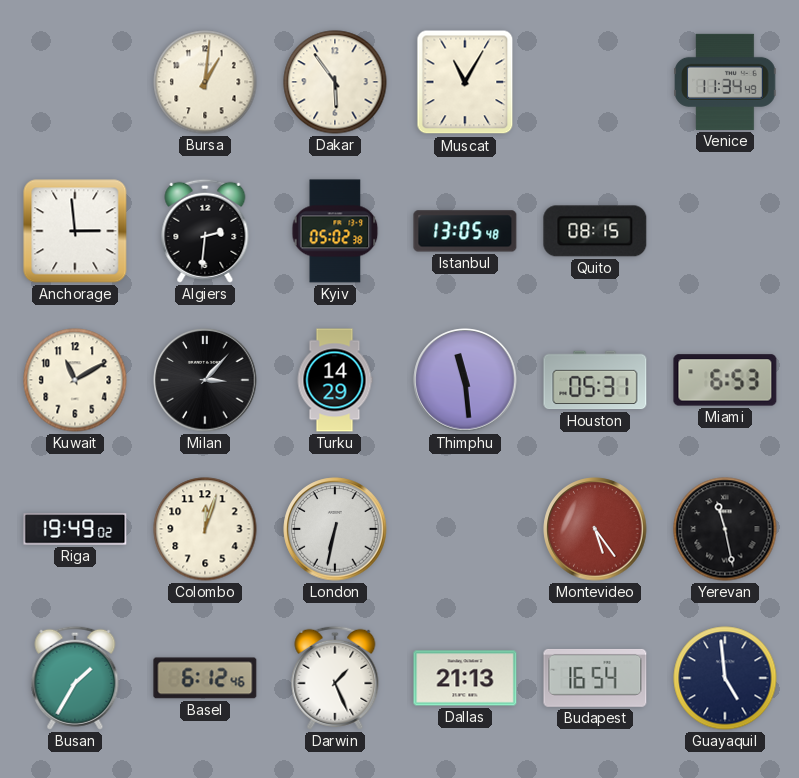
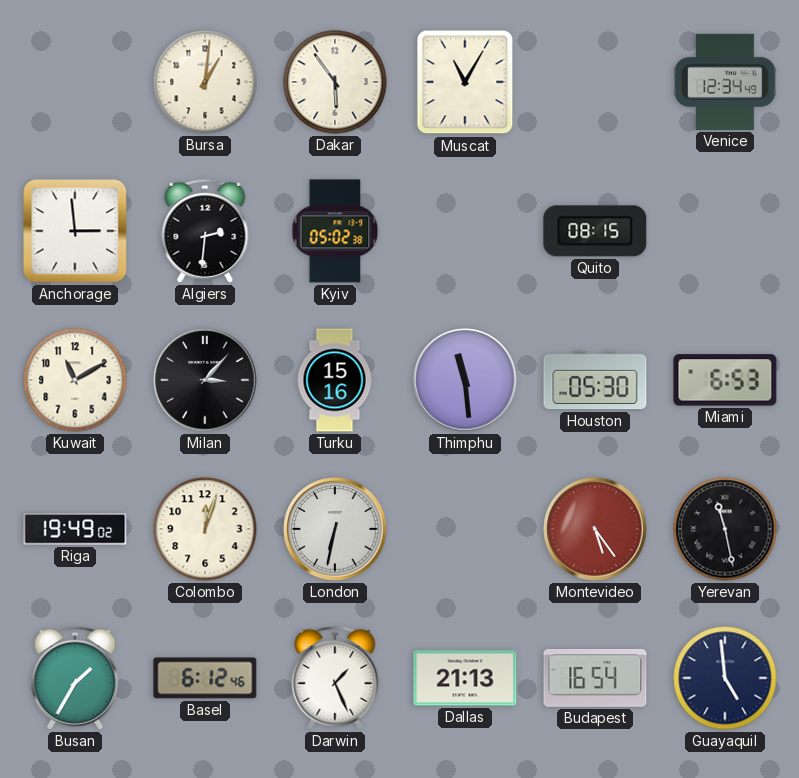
Venice: 11:34 -> 12:34 (725, 82)
Istanbul: 13:05 -> none (465, 231)
Turku: 14:29 -> 15:16 (335, 380)
Houston: 05:31 -> 05:30 (595, 380)
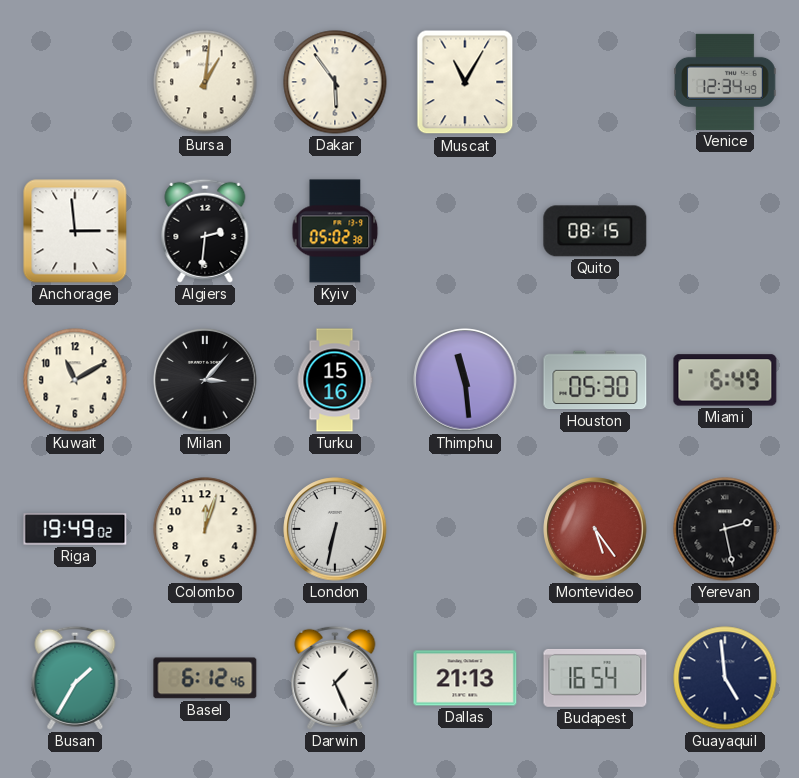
Miami: 6:53 -> 6:49 (725, 380)
Yerevan: 11:28 -> 2:28 (725, 529)
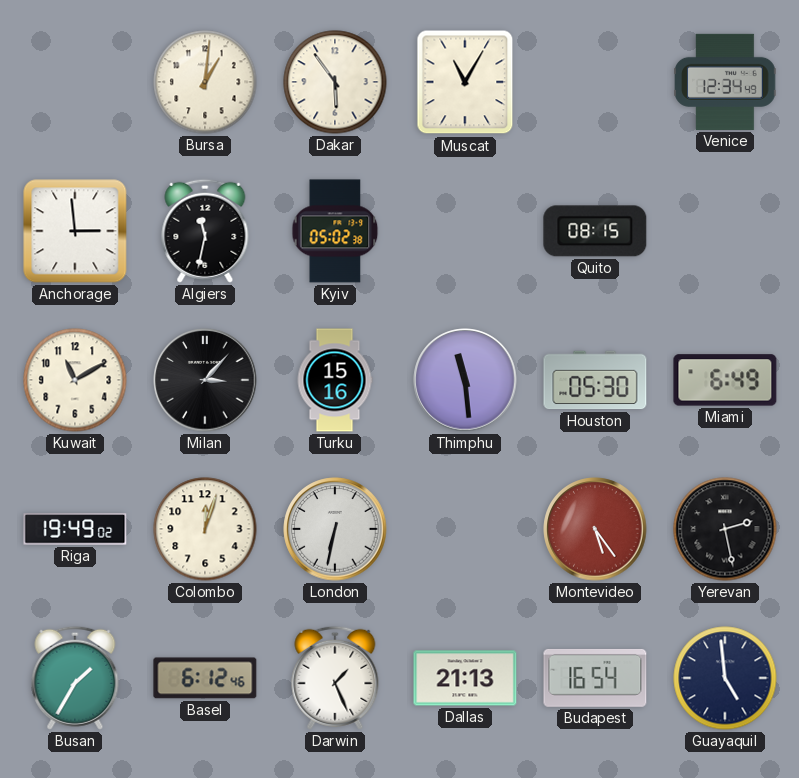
Algiers: 2:31 -> 11:32 (205, 231)
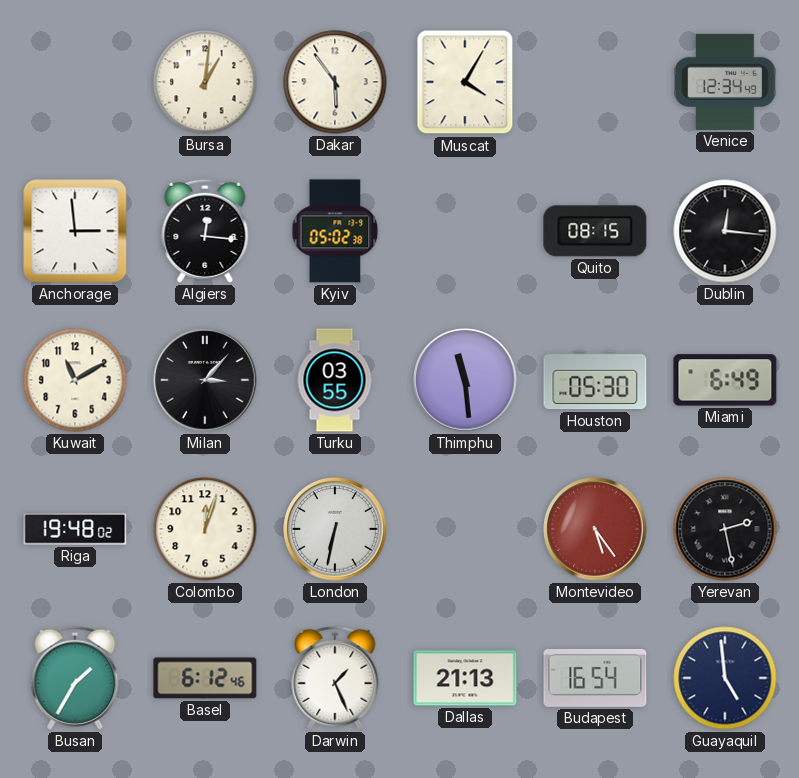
Muscat: 11:05 -> 4:05 (465, 82)
Algiers: 11:32 -> 12:16 (205, 231)
Dublin: none -> 12:16 (725, 231)
Turku: 15:16 -> 03:55 (335, 380)
Riga: 19:49 -> 19:48 (75, 529)
